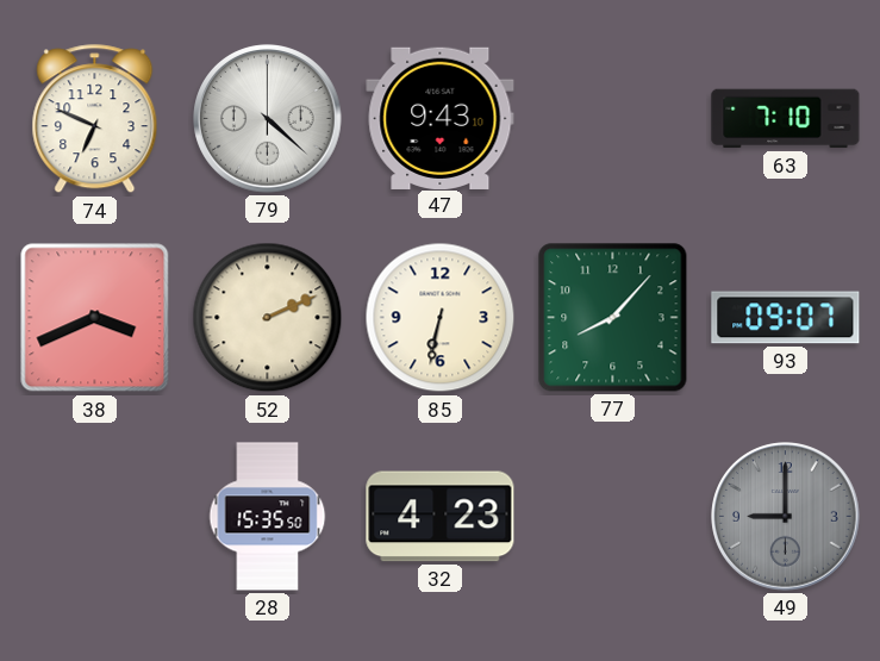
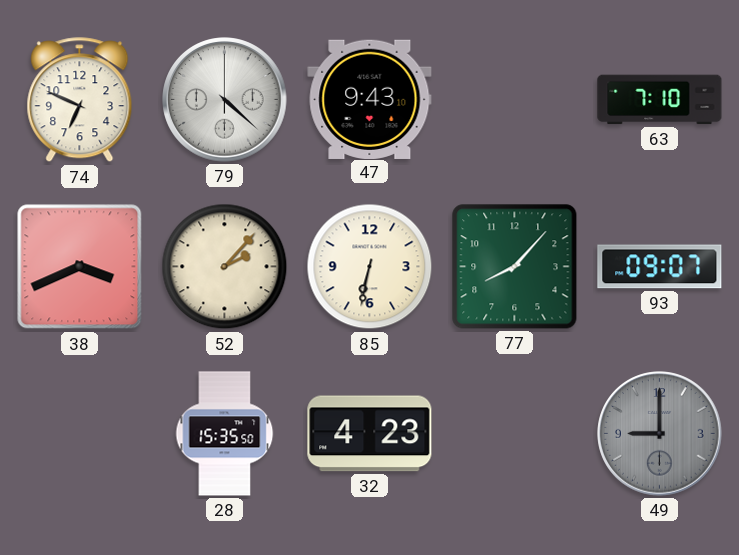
52: 2:11 -> 2:07 (225, 267)
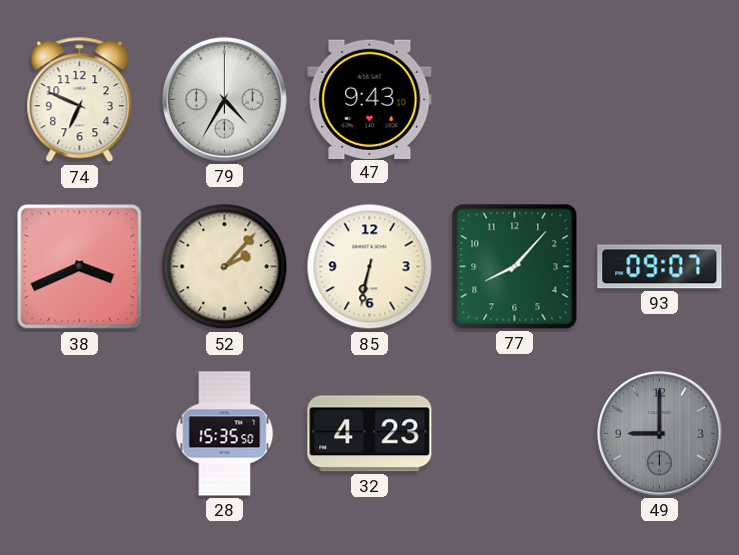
79: 4:22 -> 4:35 (225, 100)
63: 7:10 -> none (660, 100)
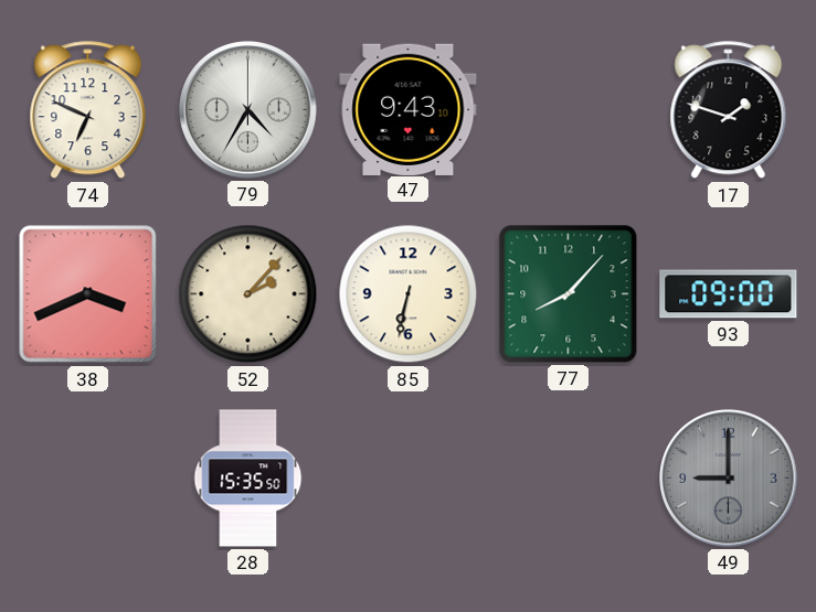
17: none -> 1:48 (729, 110)
93: 09:07 -> 09:00 (729, 294)
32: 4:23 -> none (370, 434)
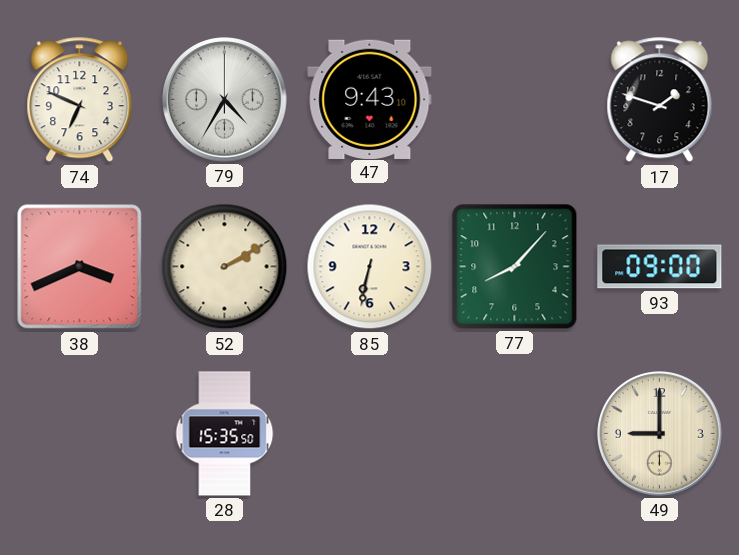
52: 2:07 -> 2:10 (225, 267)
49 dial: grey -> cream (660, 434)
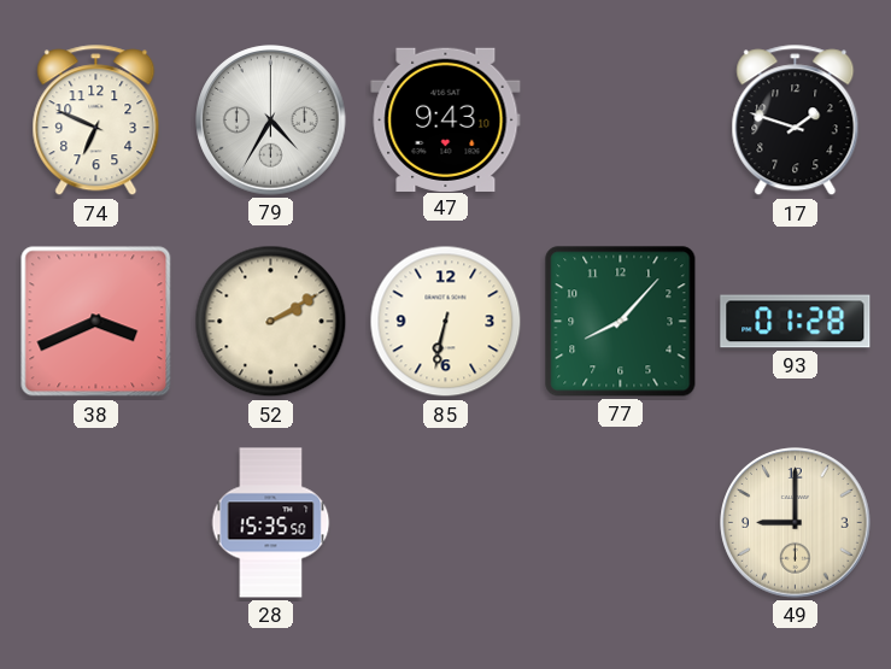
93: 09:00 -> 01:28 (796, 322)
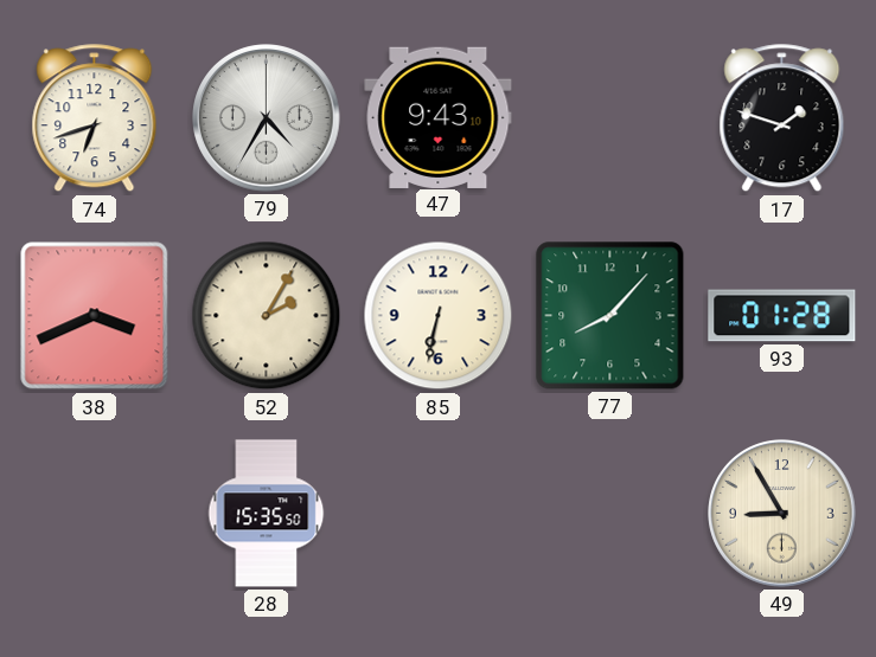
74: 6:49 -> 6:42 (95, 118)
52: 2:10 -> 2:05 (267, 316)
49: 9:00 -> 8:55 (782, 514)
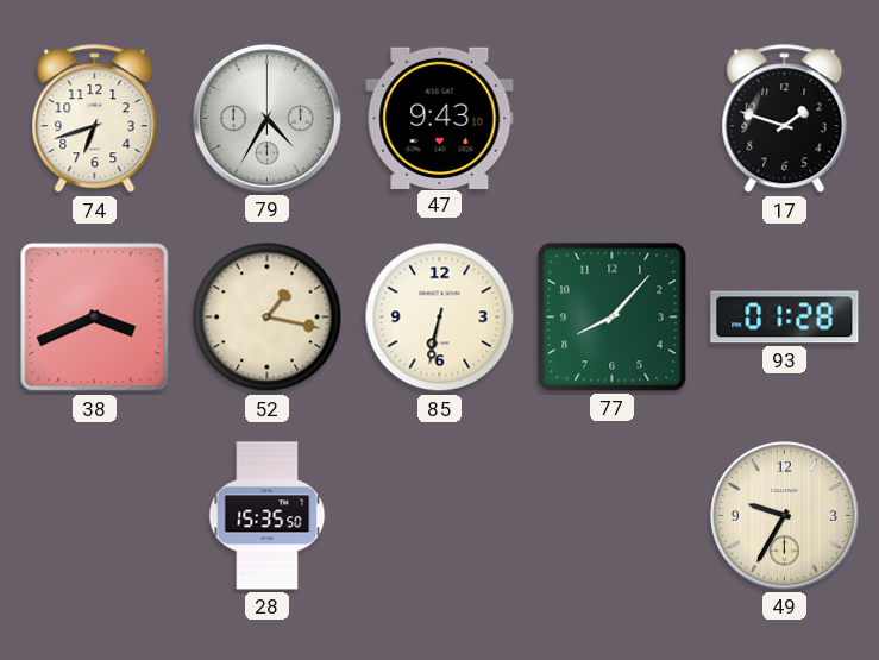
52: 2:05 -> 1:17 (268, 318)
49: 8:55 -> 9:35 (785, 516)
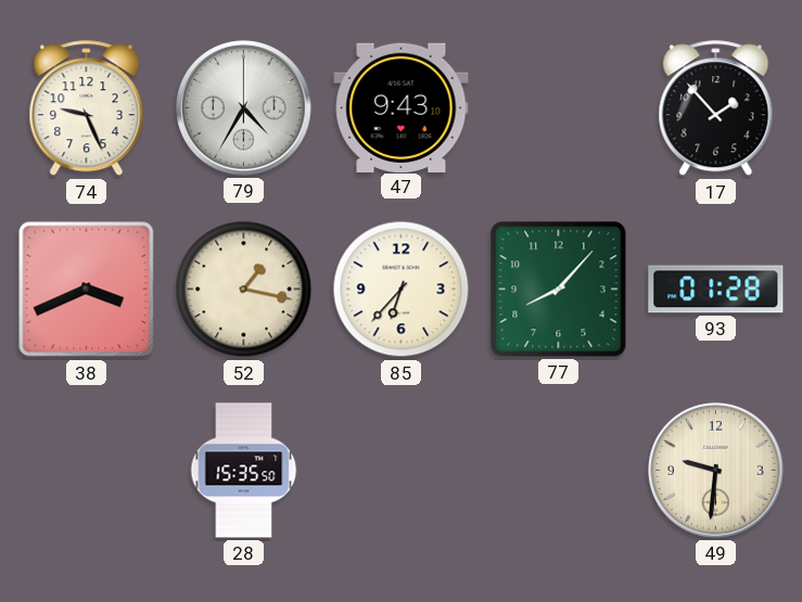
74: 6:42 -> 9:26 (87, 108)
17: 1:48 -> 1:53 (716, 108)
85: 6:32 -> 6:37 (402, 290)
49: 9:35 -> 9:31 (716, 471)
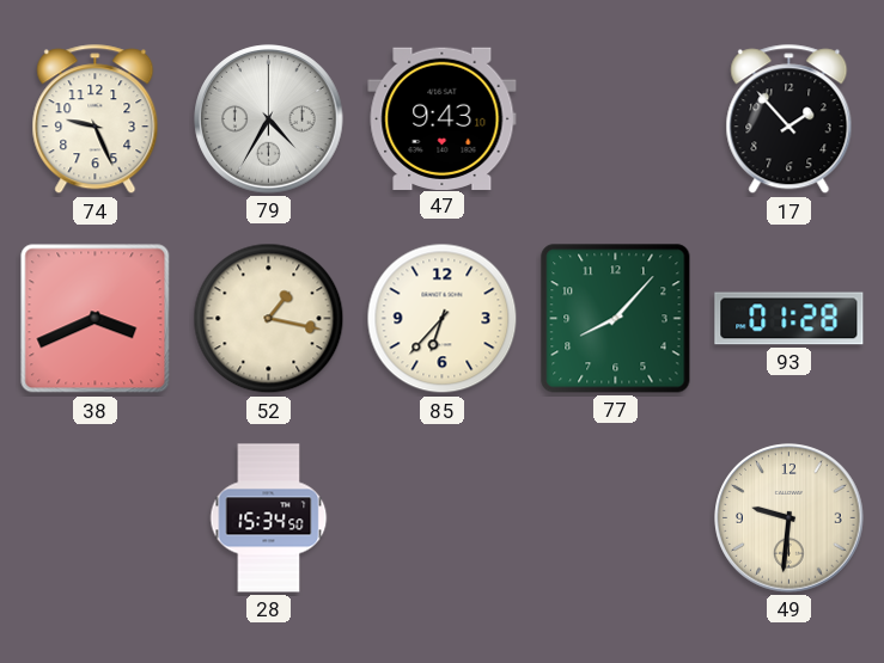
28: 15:35 -> 15:34 (269, 518)
